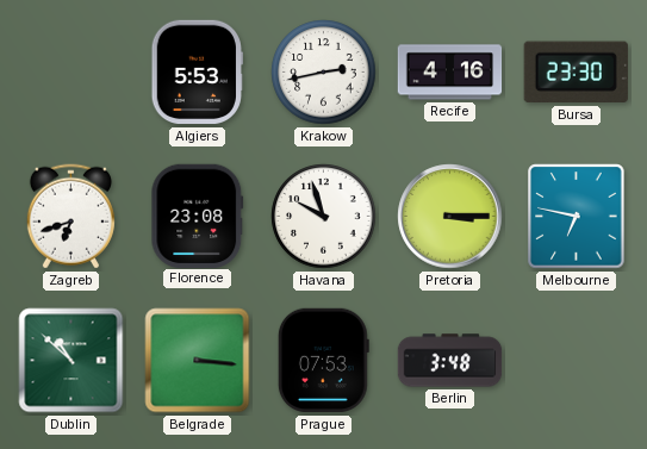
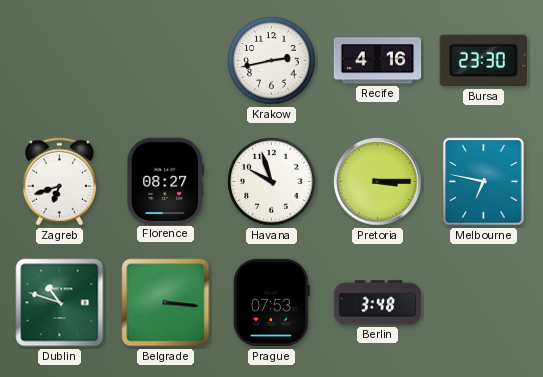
Algiers: 5:53 -> none (197, 73)
Florence: 23:08 -> 08:27 (166, 181)
Dublin: 10:52 -> 10:48 (60, 303)
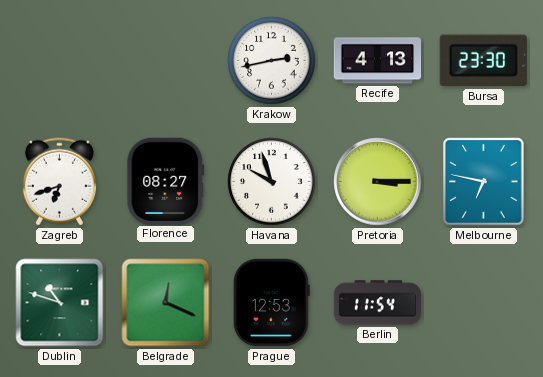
Recife: 4:16 -> 4:13 (378, 61)
Belgrade: 3:16 -> 12:19 (166, 303)
Prague: 07:53 -> 12:53 (271, 303)
Berlin: 3:48 -> 11:54 (378, 303)
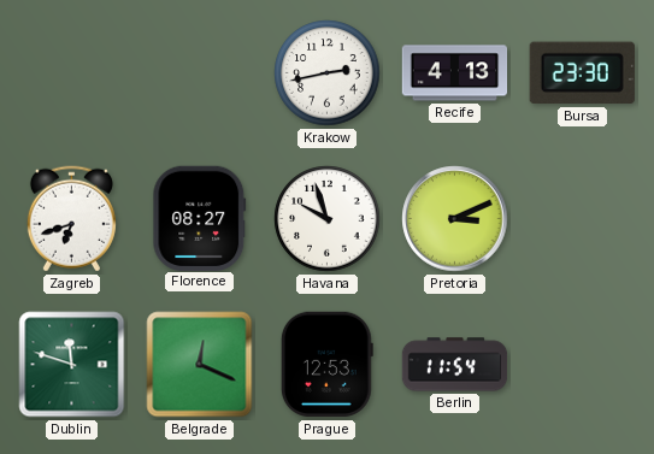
Pretoria: 3:15 -> 3:11 (455, 219)
Melbourne: 6:47 -> none (484, 182)
Dublin: 10:48 -> 11:48 (72, 365)
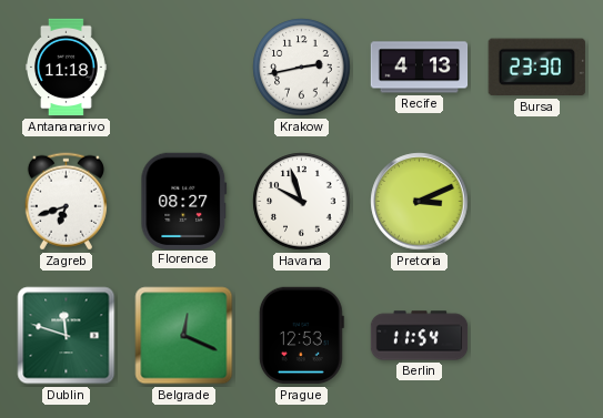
Antananarivo: none -> 11:18 (67, 68)
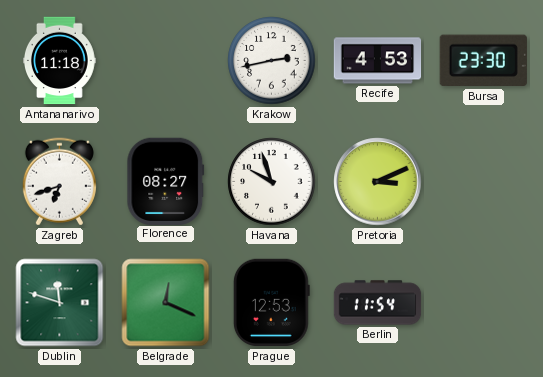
Recife: 4:13 -> 4:53 (378, 61)
